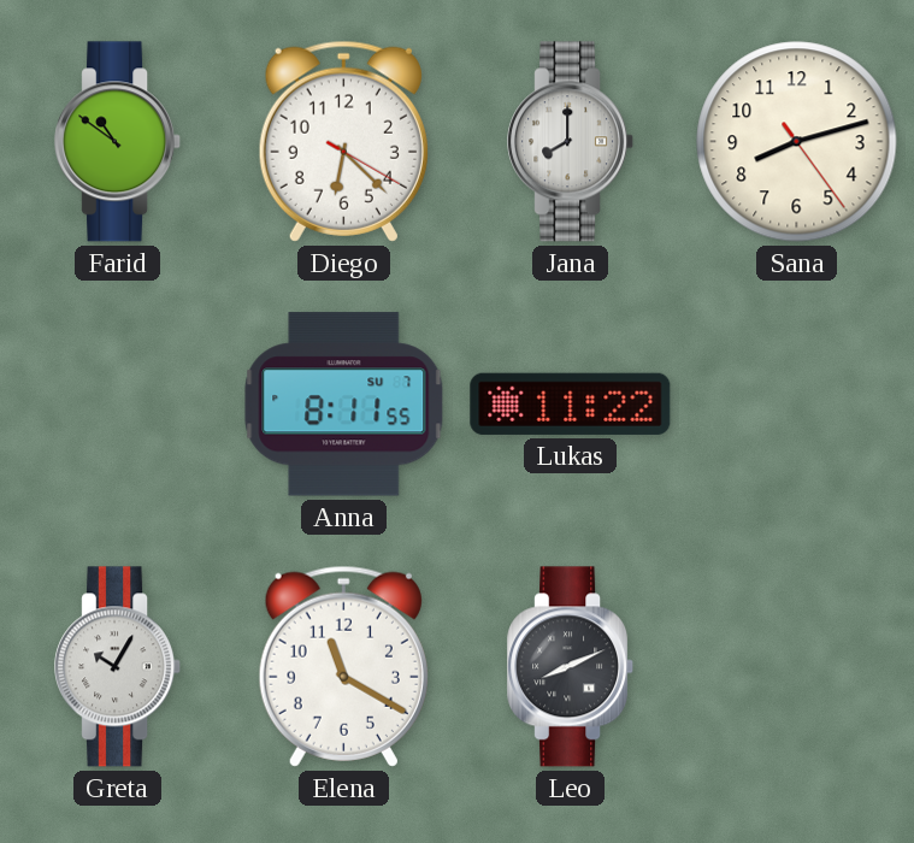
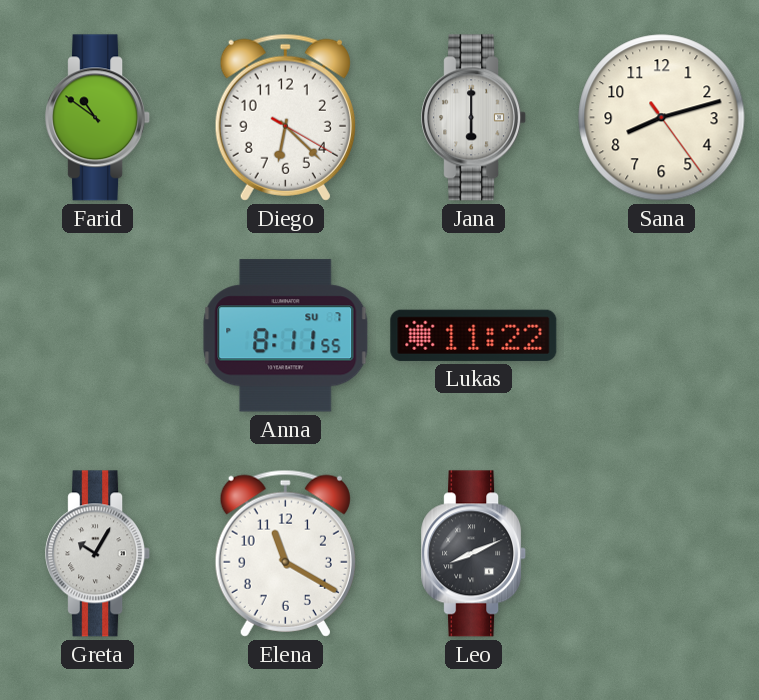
Jana: 8:00 -> 6:00 (474, 118)
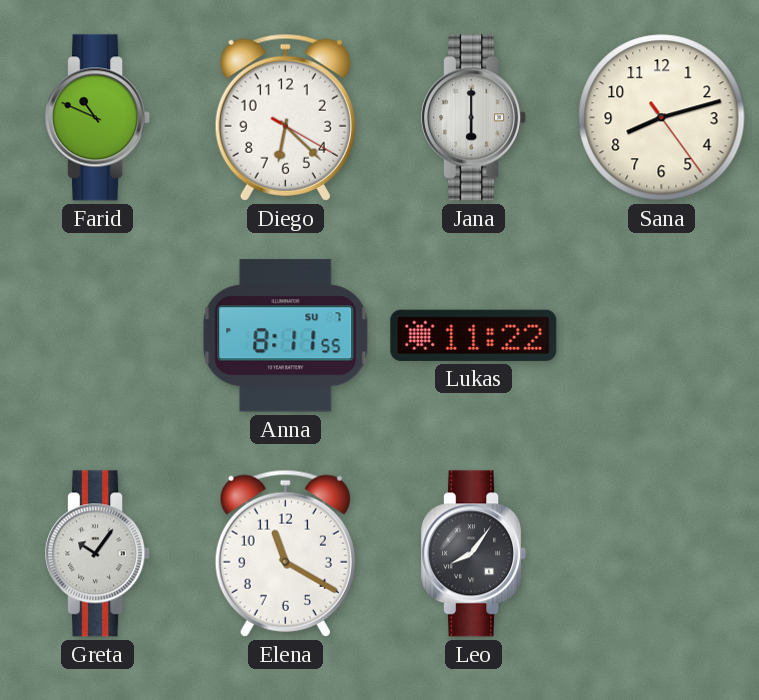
Farid: 10:51 -> 10:49 (98, 118)
Greta: 10:05 -> 10:06 (98, 554)
Leo: 8:11 -> 8:06 (474, 554)
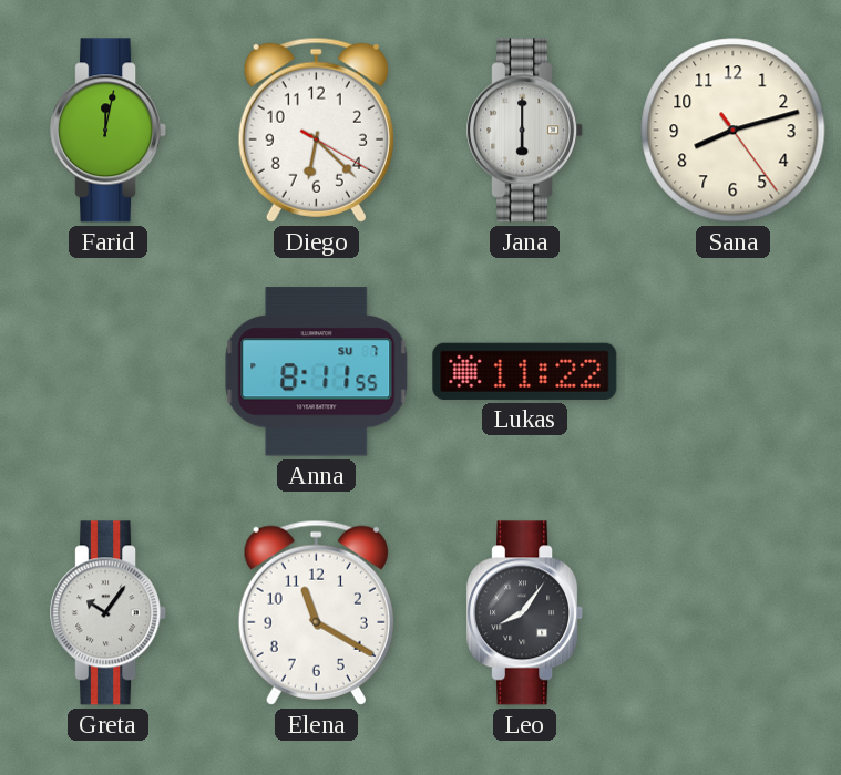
Farid: 10:49 -> 12:02 (109, 131)
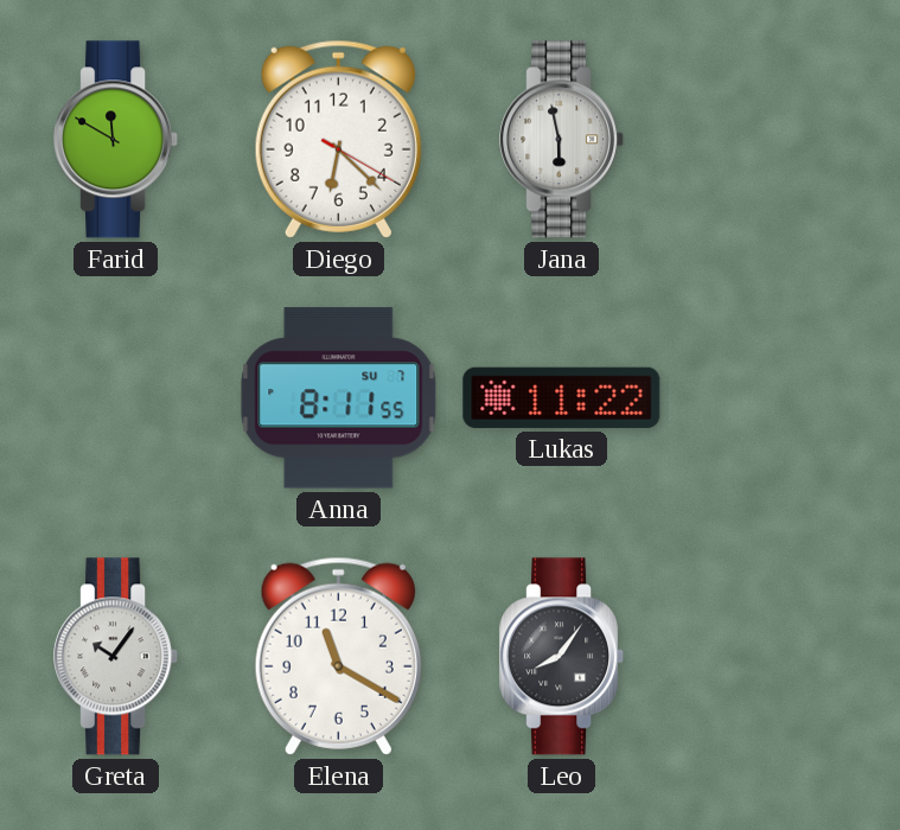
Farid: 12:02 -> 11:50 (116, 140)
Jana: 6:00 -> 5:58 (562, 140)
Sana: 8:12 -> none (734, 131)
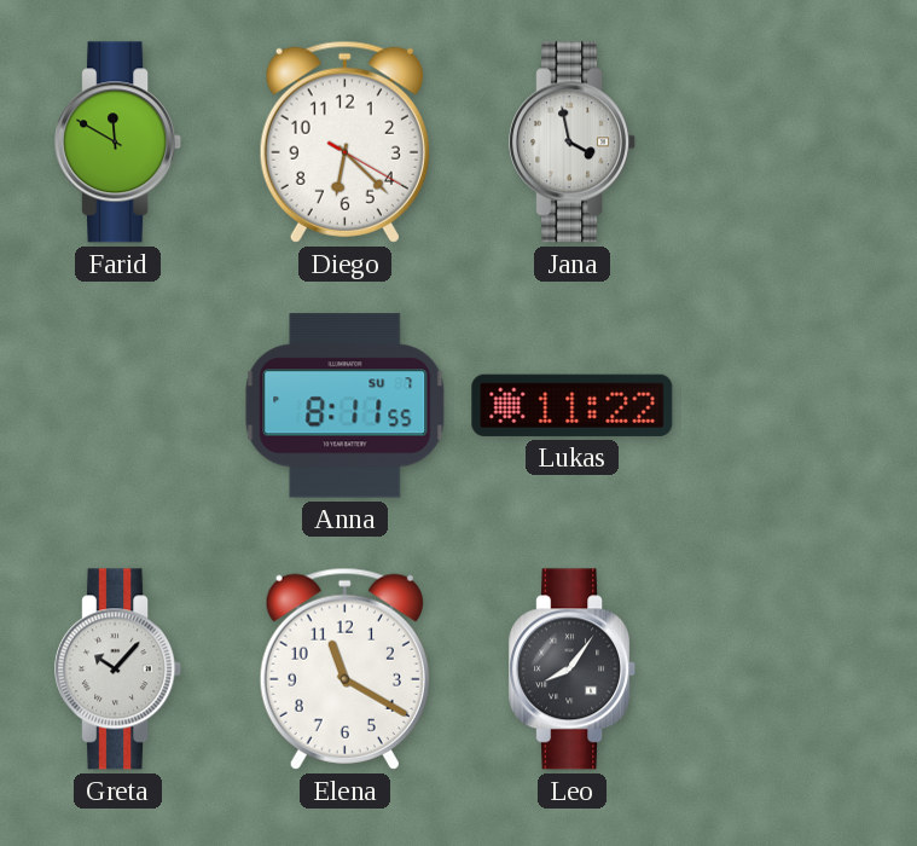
Jana: 5:58 -> 3:58 (573, 143)
Greta: 10:06 -> 10:07 (118, 670)
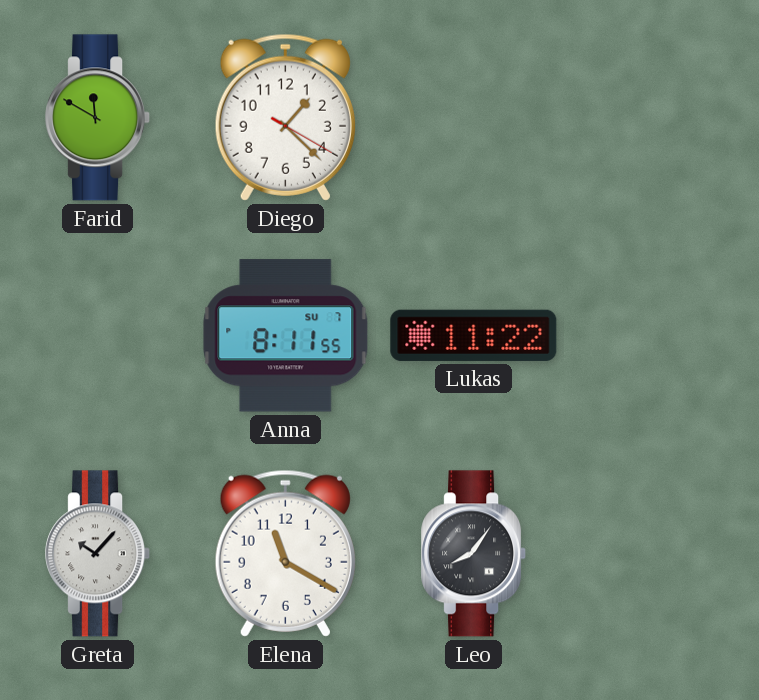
Diego: 6:22 -> 1:22 (285, 117)
Jana: 3:58 -> none (573, 143)
